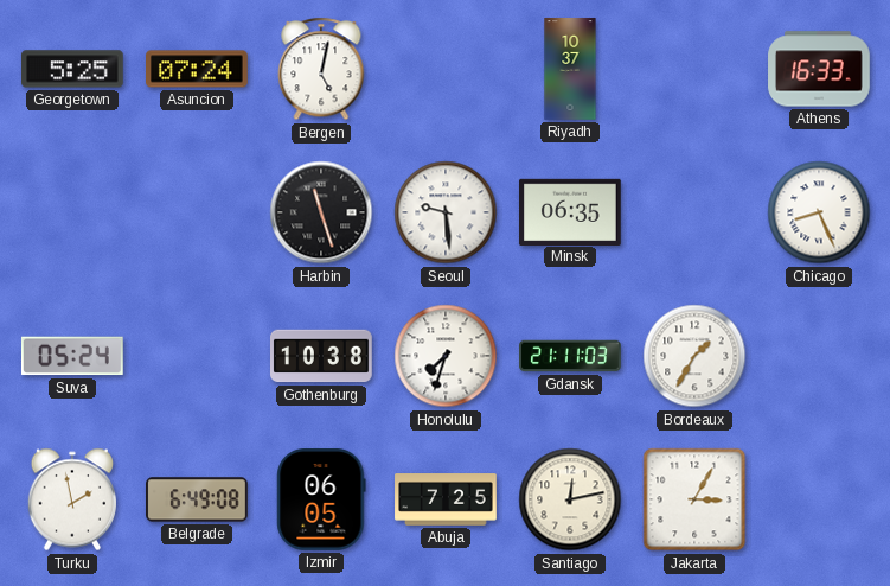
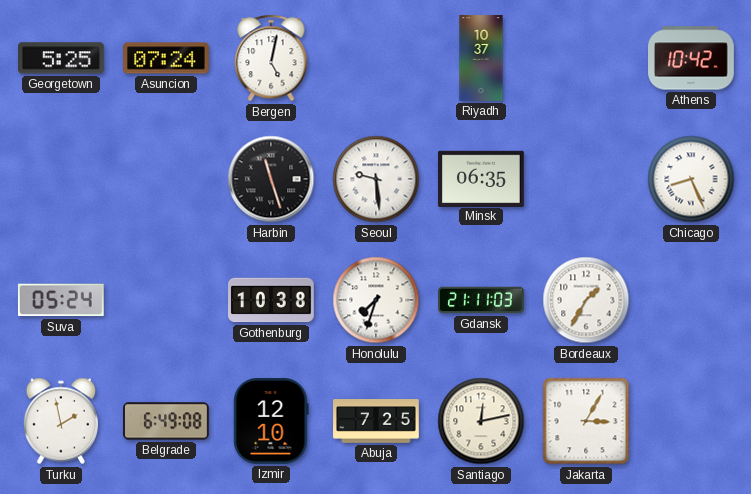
Athens: 16:33 -> 10:42 (691, 58)
Izmir: 06:05 -> 12:10 (271, 422)
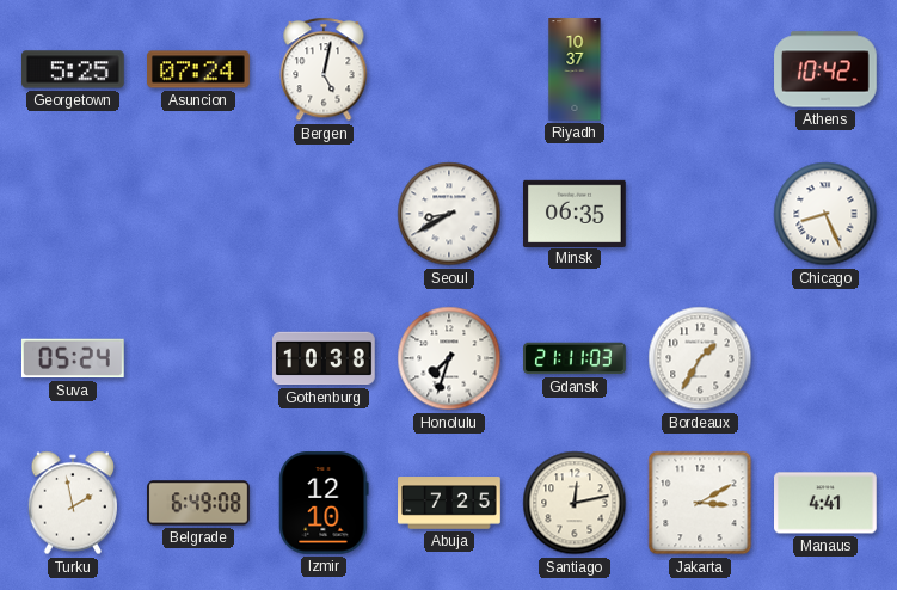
Harbin: 11:27 -> none (271, 179)
Seoul: 9:29 -> 8:40 (449, 214)
Jakarta: 3:05 -> 3:10 (700, 503)
Manaus: none -> 4:41 (827, 503)
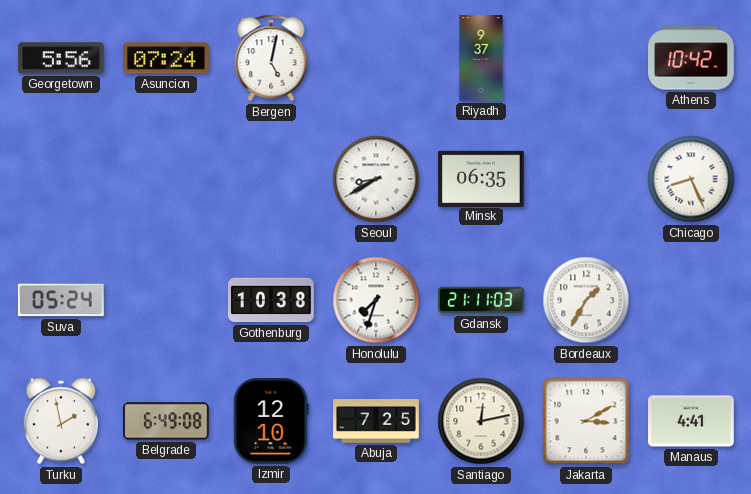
Georgetown: 5:25 -> 5:56 (62, 58)
Riyadh: 10:37 -> 9:37 (481, 58)
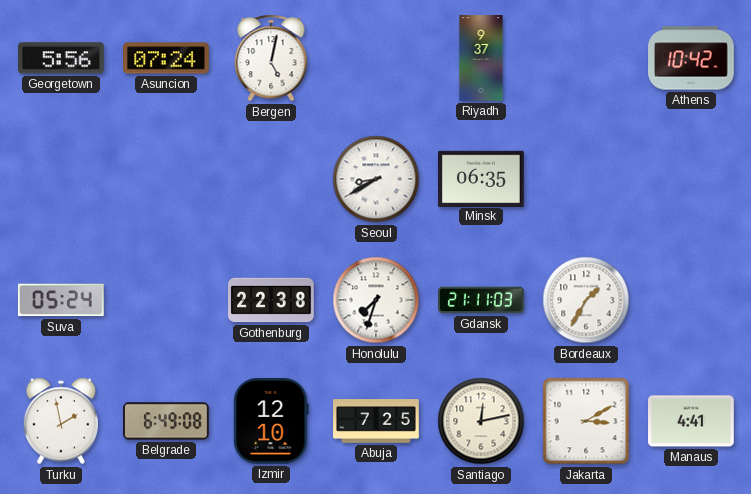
Chicago: 8:26 -> none (691, 179)
Gothenburg: 10:38 -> 22:38 (272, 300)
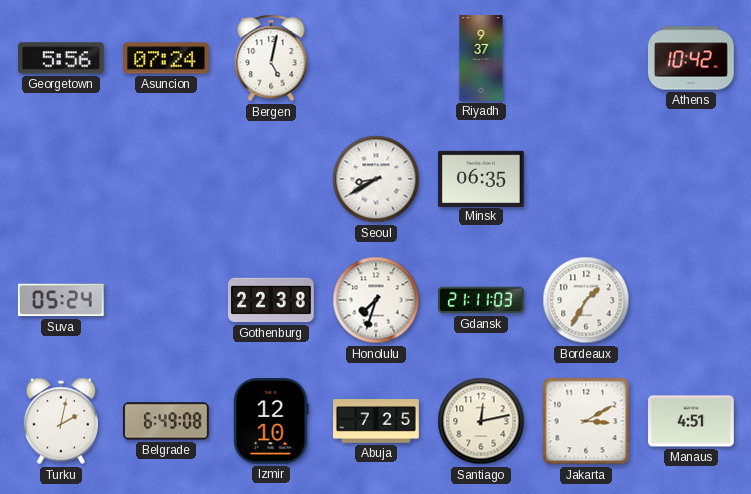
Turku: 1:58 -> 2:02 (60, 421)
Manaus: 4:41 -> 4:51 (692, 421)
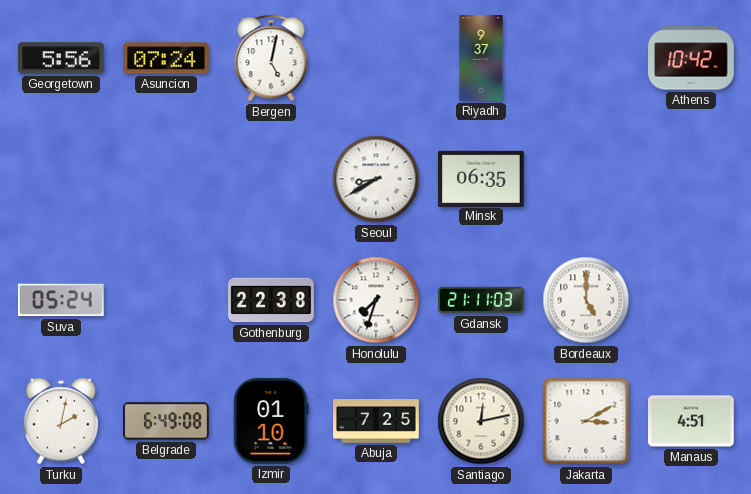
Bordeaux: 1:35 -> 5:00 (586, 300)
Izmir: 12:10 -> 01:10 (271, 422)
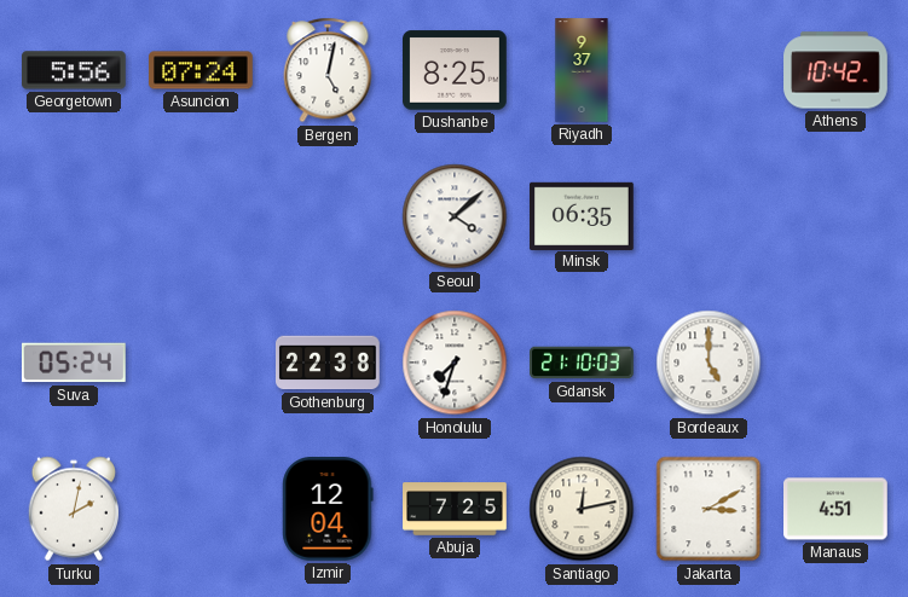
Dushanbe: none -> 8:25 (456, 70)
Seoul: 8:40 -> 4:08 (455, 216)
Gdansk: 21:11 -> 21:10 (582, 363)
Belgrade: 6:49 -> none (166, 421)
Izmir: 01:10 -> 12:04 (328, 510)
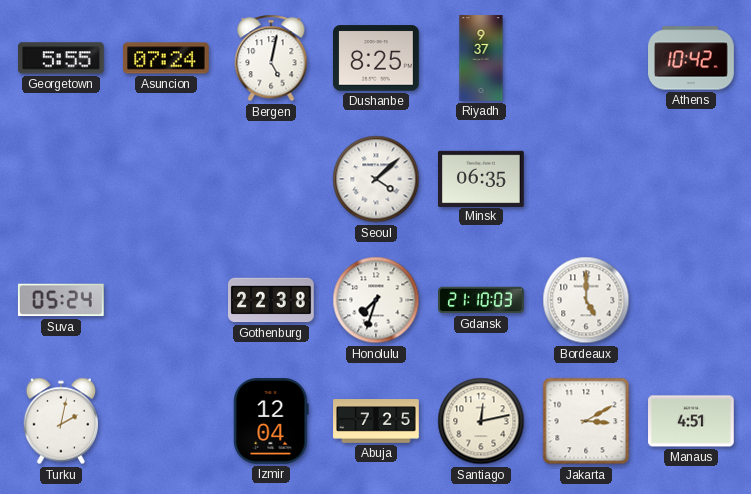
Georgetown: 5:56 -> 5:55 (62, 58)
